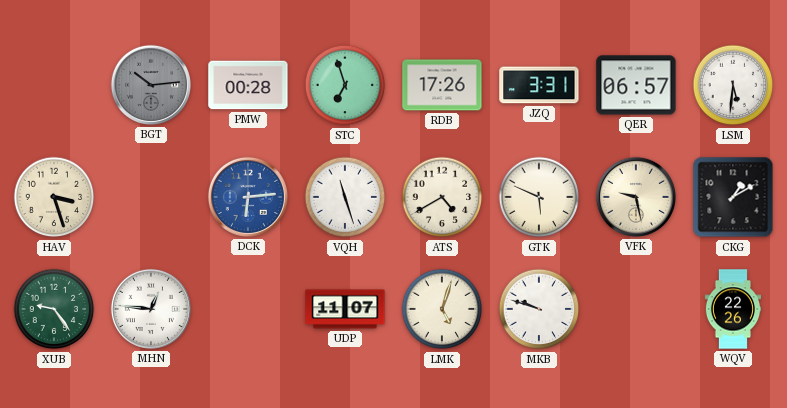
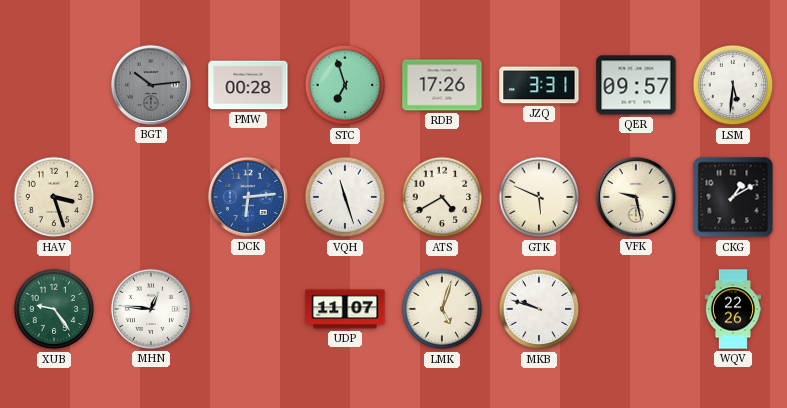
QER: 06:57 -> 09:57 (636, 85)
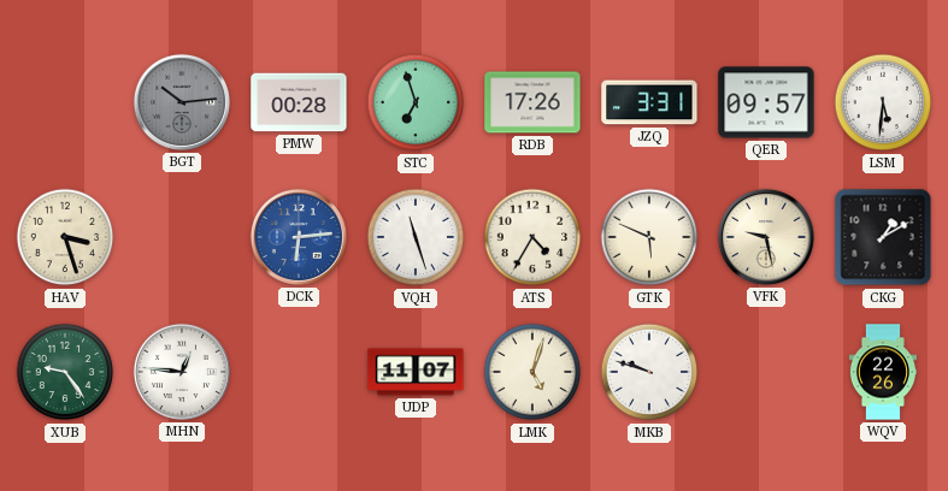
ATS: 4:40 -> 4:35 (532, 237)
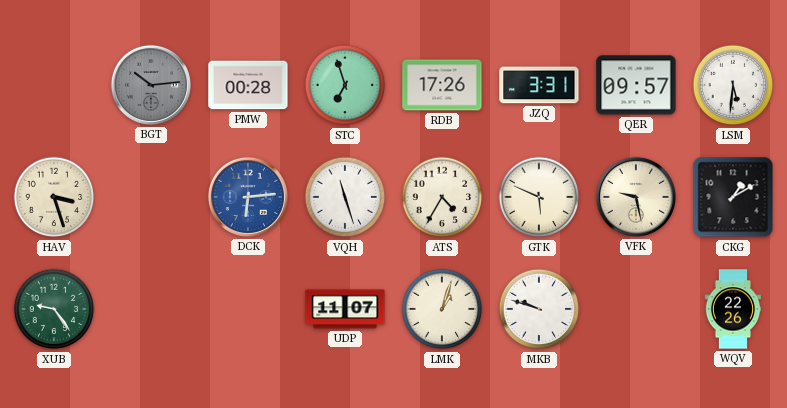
MHN: 12:46 -> none (182, 372)
LMK: 5:03 -> 1:03 (442, 309)
